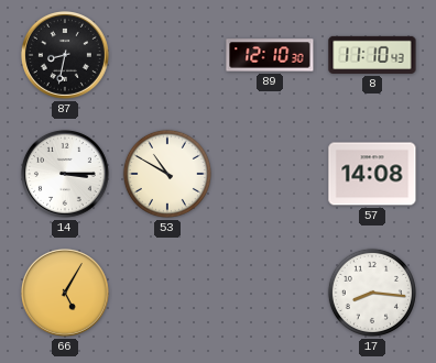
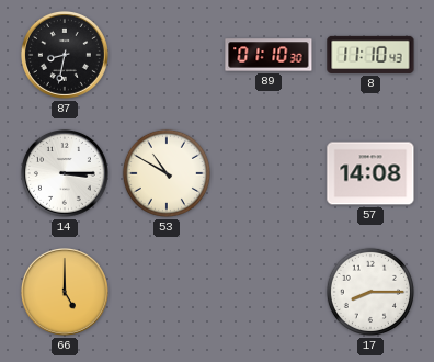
89: 12:10 -> 01:10 (269, 55)
66: 5:05 -> 5:00 (65, 292)
17: 8:16 -> 8:15 (370, 292)
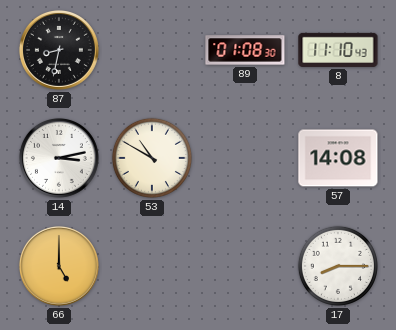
89: 01:10 -> 01:08 (245, 50)
14: 3:15 -> 3:13 (59, 158)
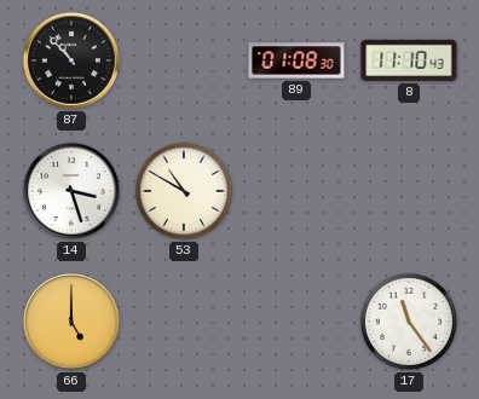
87: 8:32 -> 10:53 (71, 60)
14: 3:13 -> 3:27 (71, 191)
57: 14:08 -> none (338, 158)
17: 8:15 -> 11:24 (409, 322)
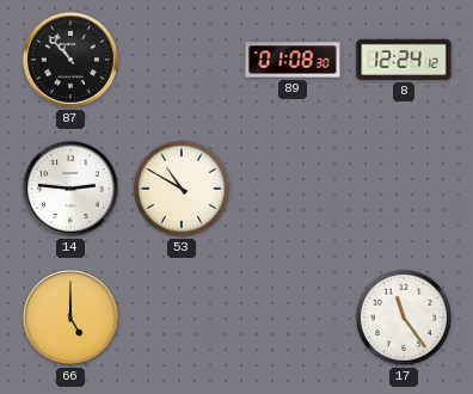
8: 11:10 -> 12:24 (404, 60)
14: 3:27 -> 2:46 (70, 189)
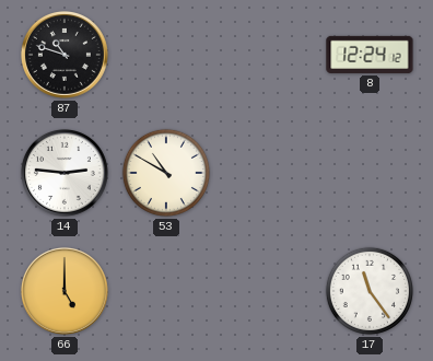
87: 10:53 -> 10:48 (65, 55)
89: 01:08 -> none (293, 60)
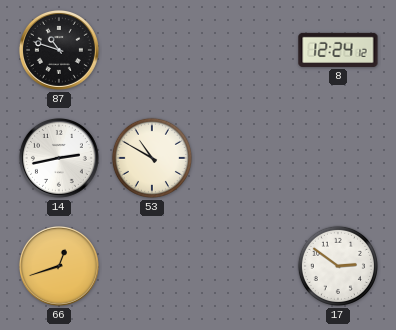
14: 2:46 -> 2:43 (59, 158)
66: 5:00 -> 12:42 (59, 266)
17: 11:24 -> 2:51 (338, 266)
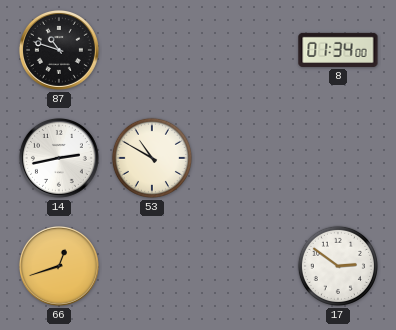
8: 12:24 -> 01:34 (338, 50)
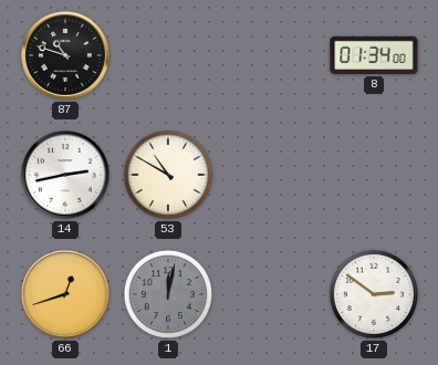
1: none -> 12:02 (168, 294)
